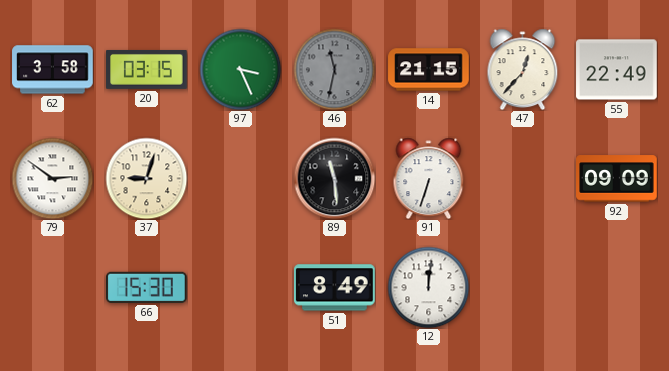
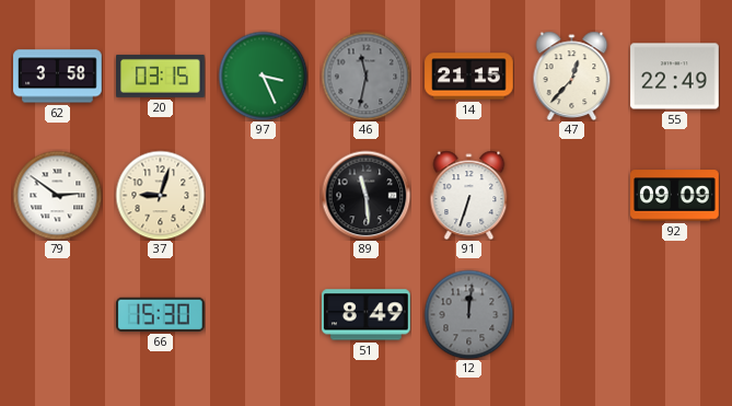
12 dial: white -> grey (468, 314)
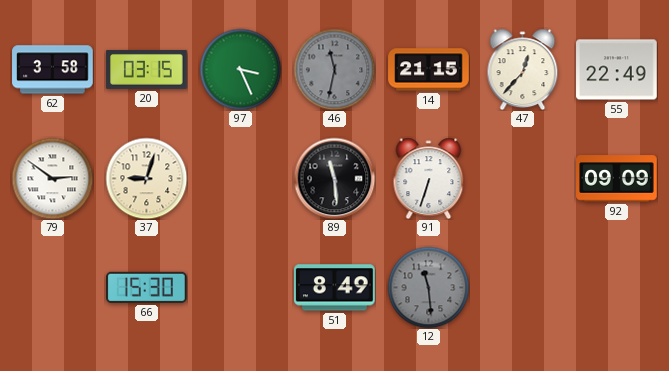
12: 12:01 -> 11:29 (428, 287)
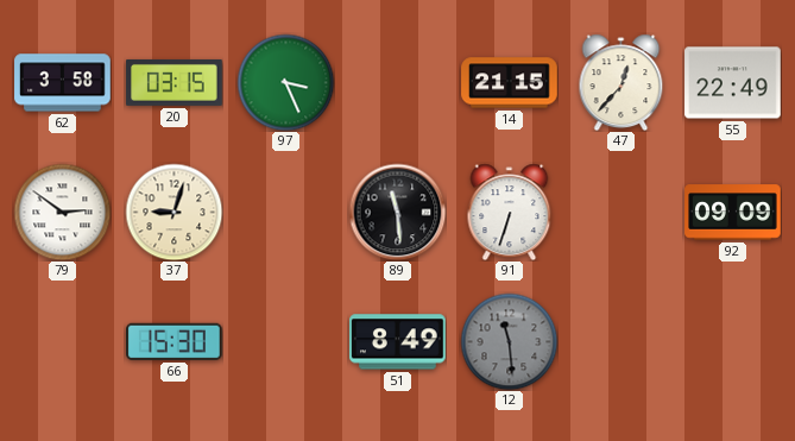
46: 11:32 -> none (334, 69)
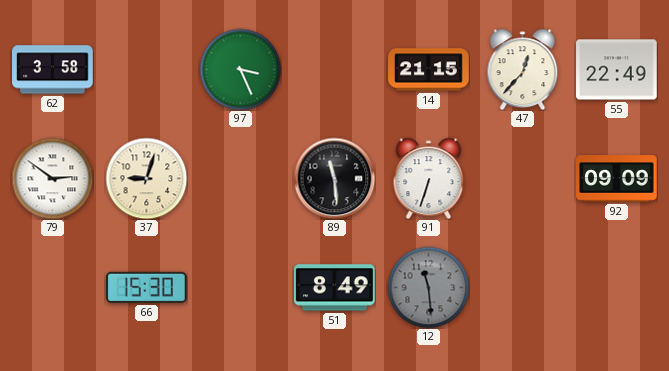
20: 03:15 -> none (175, 82)
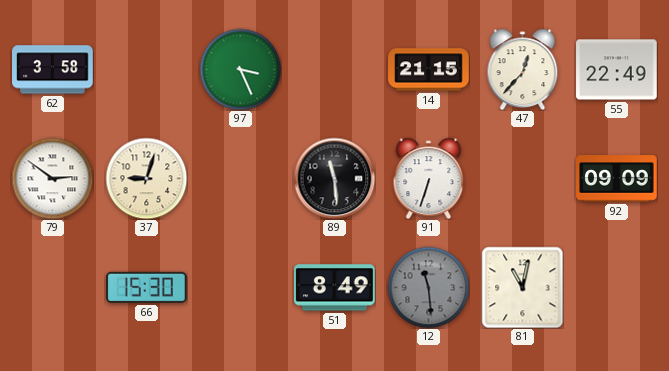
81: none -> 11:02 (522, 287)
